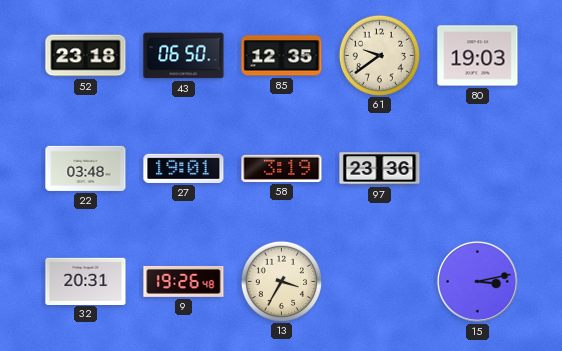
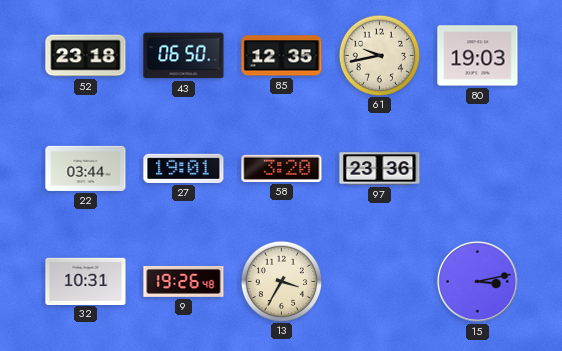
61: 9:39 -> 9:43 (379, 55)
22: 03:48 -> 03:44 (86, 168)
58: 3:19 -> 3:20 (282, 168)
32: 20:31 -> 10:31 (86, 281)
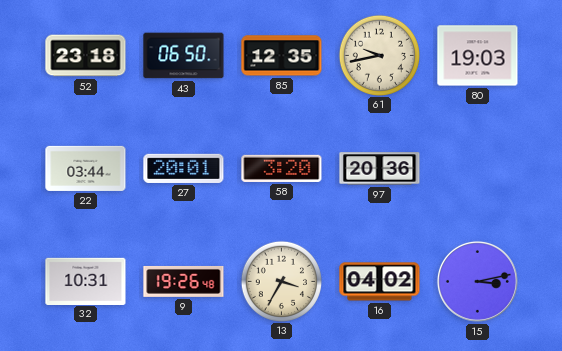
27: 19:01 -> 20:01 (184, 168)
97: 23:36 -> 20:36 (380, 169)
16: none -> 04:02 (380, 282)
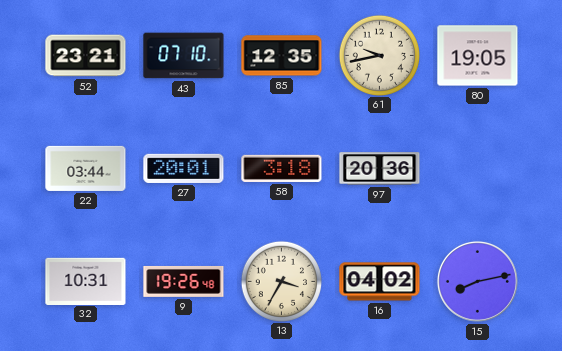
52: 23:18 -> 23:21 (86, 56)
43: 06:50 -> 07:10 (184, 56)
80: 19:03 -> 19:05 (478, 56)
58: 3:20 -> 3:18 (282, 168)
15: 3:13 -> 8:13 (477, 281)
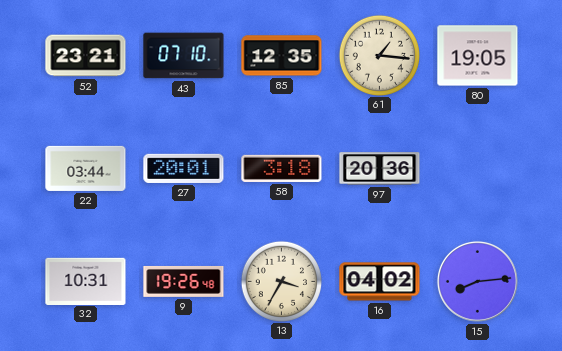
61: 9:43 -> 1:16 (379, 55)
15: 8:13 -> 8:14 (477, 281)
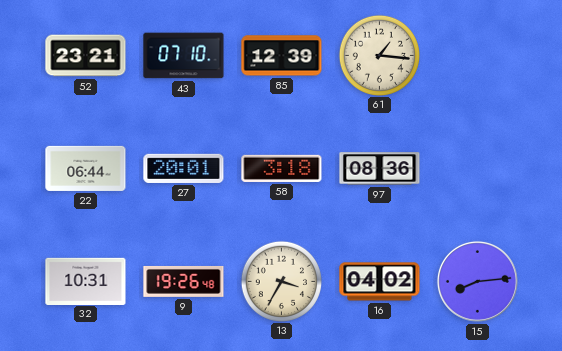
85: 12:35 -> 12:39 (282, 56)
80: 19:05 -> none (478, 56)
22: 03:44 -> 06:44 (86, 168)
97: 20:36 -> 08:36 (380, 169)
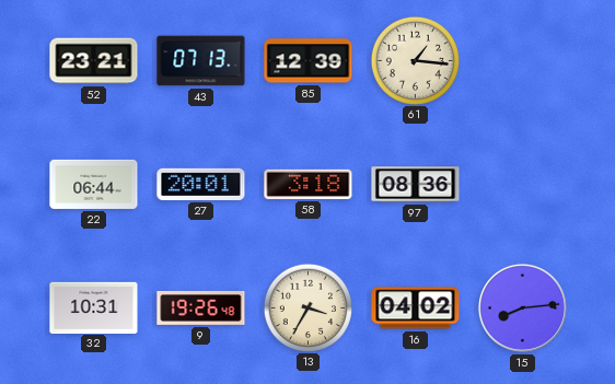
43: 07:10 -> 07:13 (201, 61)
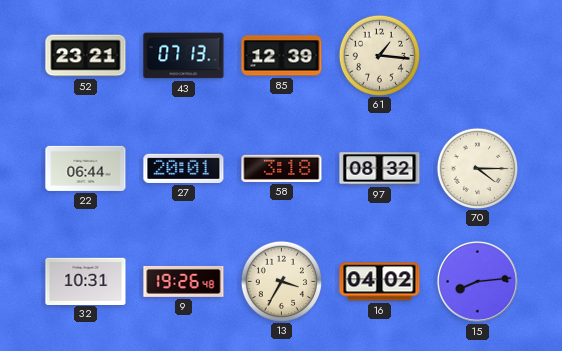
97: 08:36 -> 08:32 (380, 169)
70: none -> 4:15 (477, 168)
